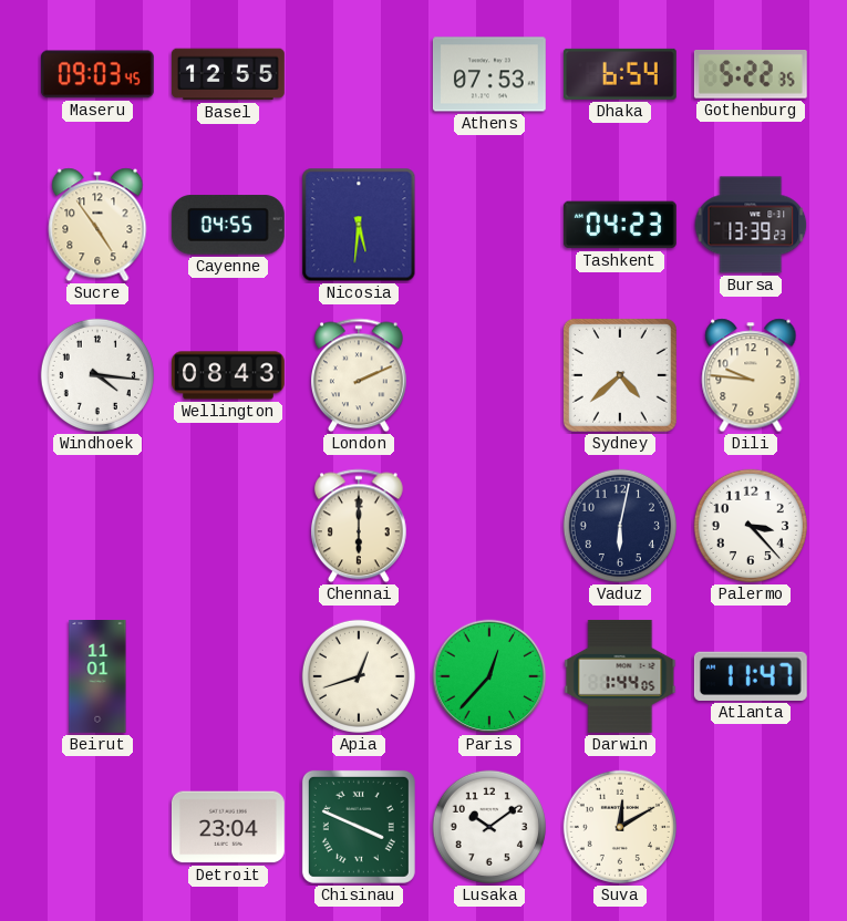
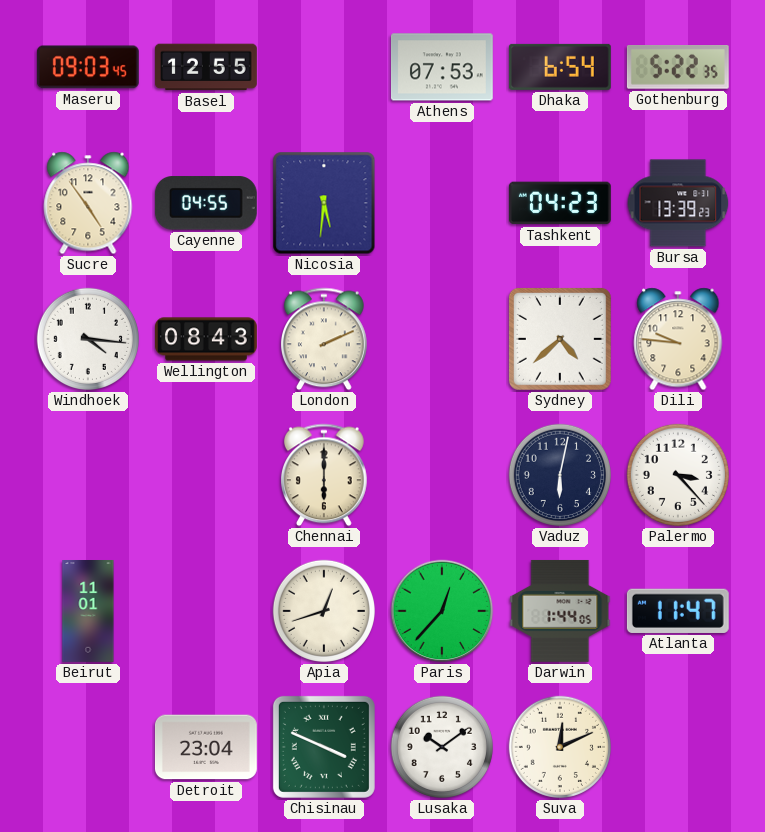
Suva: 12:10 -> 12:11 (560, 747)
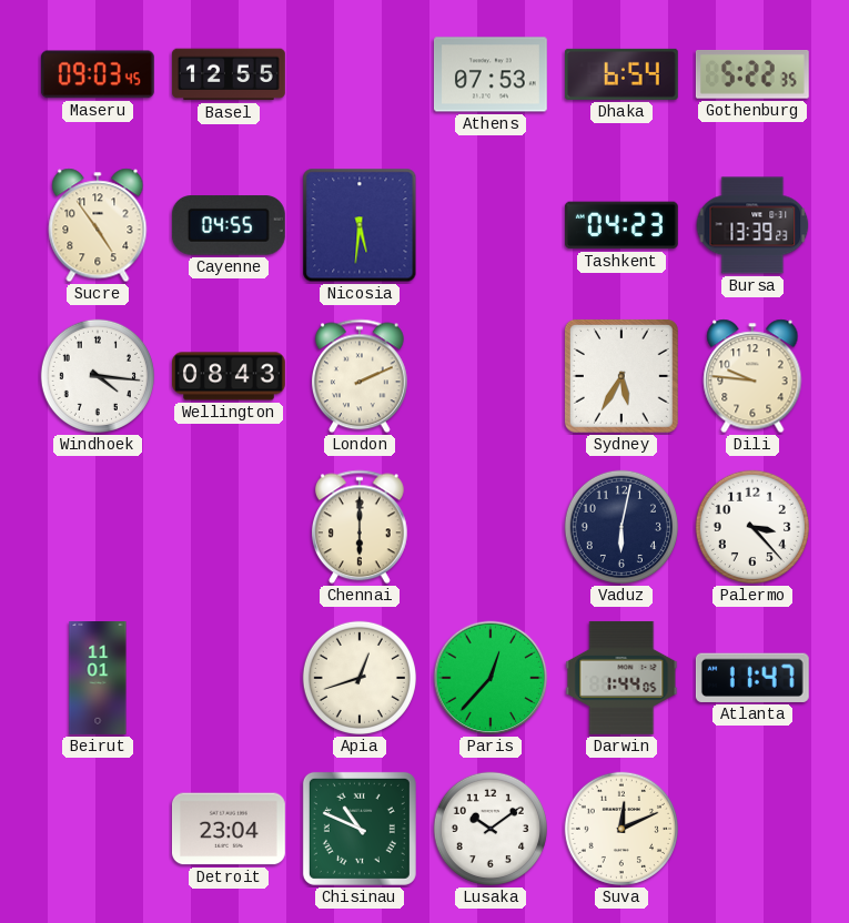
Sydney: 4:38 -> 5:35 (621, 376)
Chisinau: 3:49 -> 10:49 (360, 829)
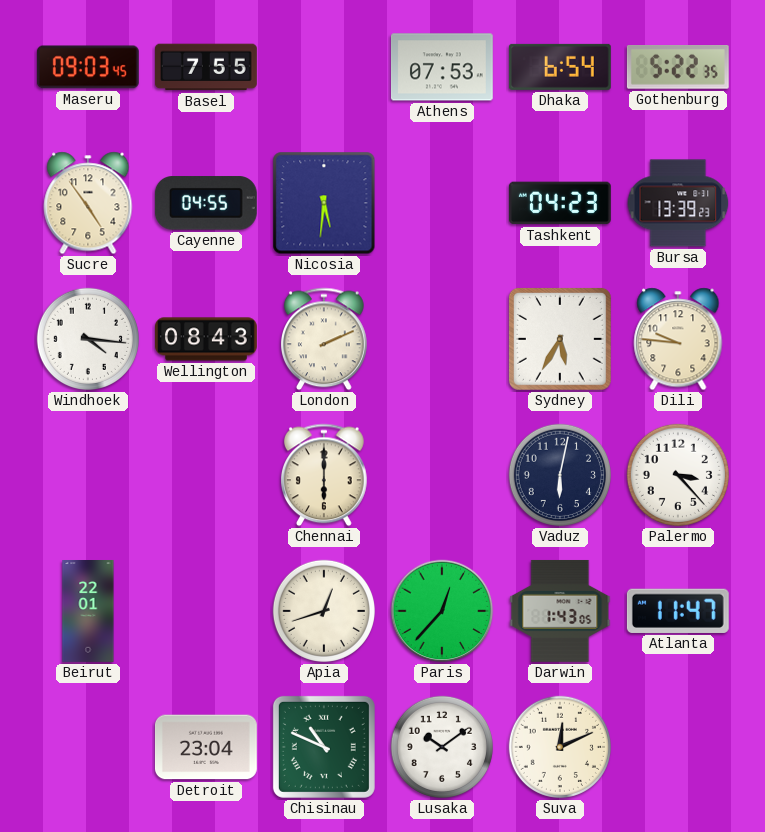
Basel: 12:55 -> 7:55 (206, 67)
Beirut: 11:01 -> 22:01 (88, 612)
Darwin: 1:44 -> 1:43 (560, 611)
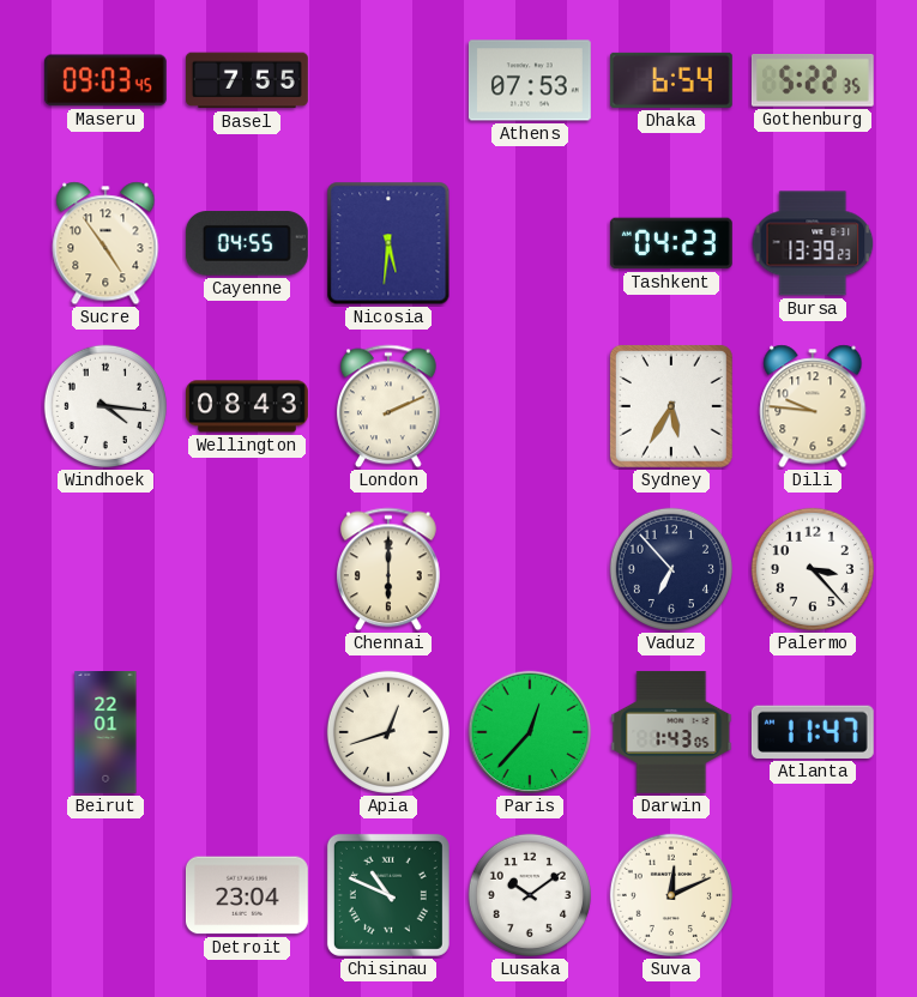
Vaduz: 6:02 -> 6:53 (671, 569)
